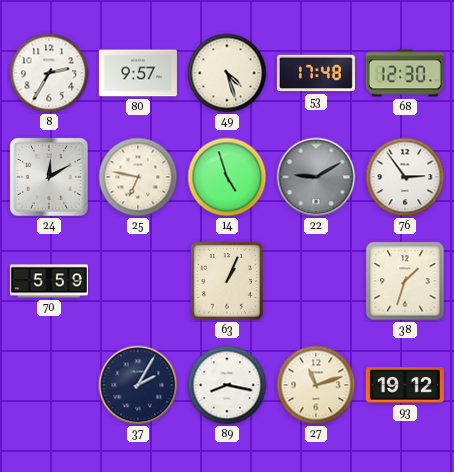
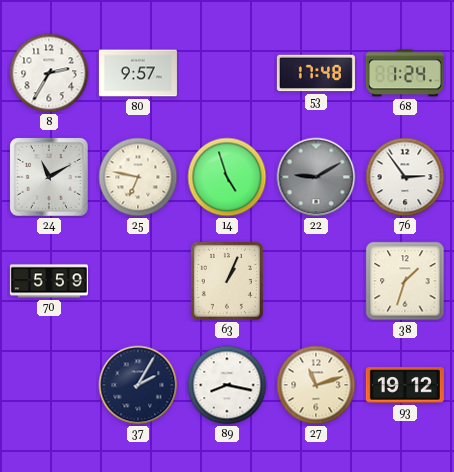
49: 4:27 -> none (227, 73)
68: 12:30 -> 1:24 (405, 73)
24: 12:10 -> 11:10 (49, 177)
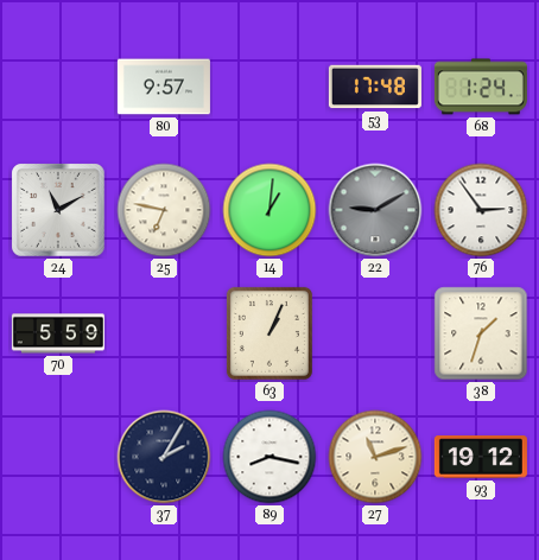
8: 2:35 -> none (49, 73)
14: 4:57 -> 1:01 (269, 210)
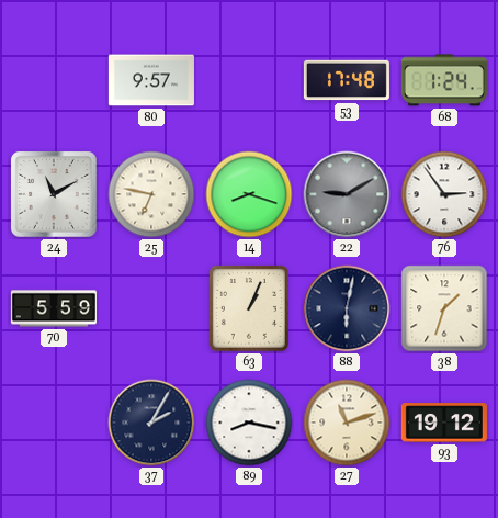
14: 1:01 -> 8:18 (249, 194)
88: none -> 6:02 (347, 308)
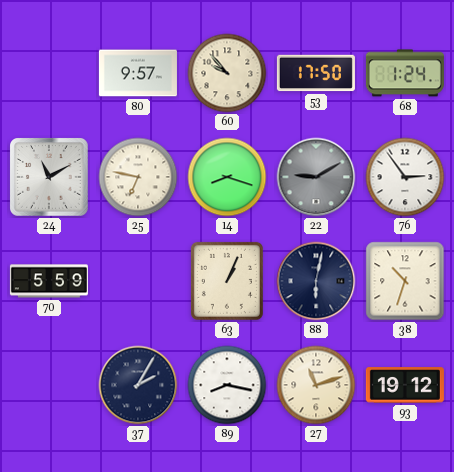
60: none -> 9:53 (227, 73)
53: 17:48 -> 17:50 (316, 73)
38: 1:33 -> 10:33 (405, 281)
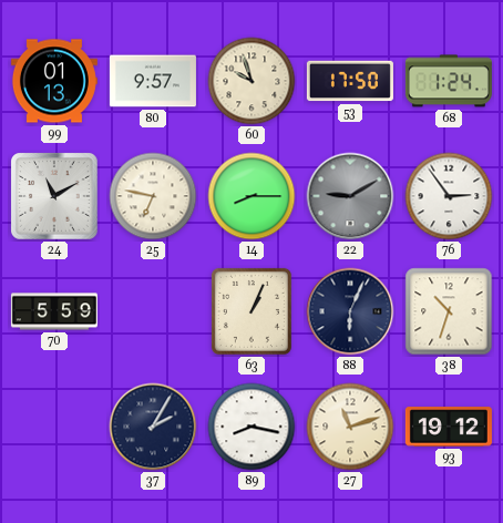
99: none -> 01:13 (54, 81)
60: 9:53 -> 9:57 (251, 81)
14: 8:18 -> 8:15 (251, 196)
88: 6:02 -> 6:04 (350, 311)
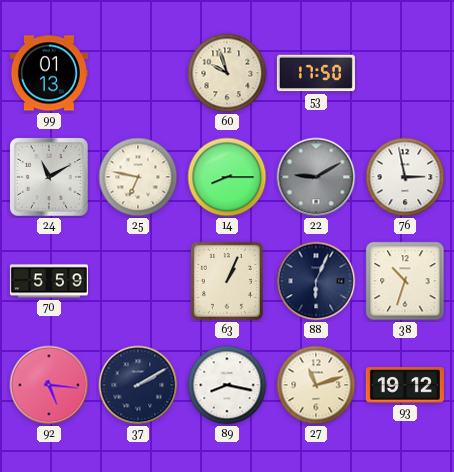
80: 9:57 -> none (153, 81)
68: 1:24 -> none (449, 81)
76: 2:54 -> 2:58 (405, 177)
92: none -> 5:16 (49, 385)
37: 2:05 -> 2:10 (138, 385)
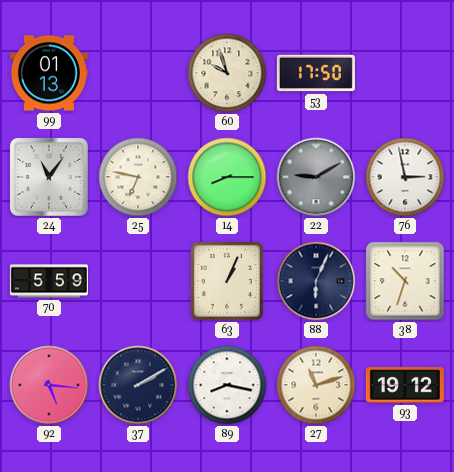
24: 11:10 -> 11:06 (49, 177)
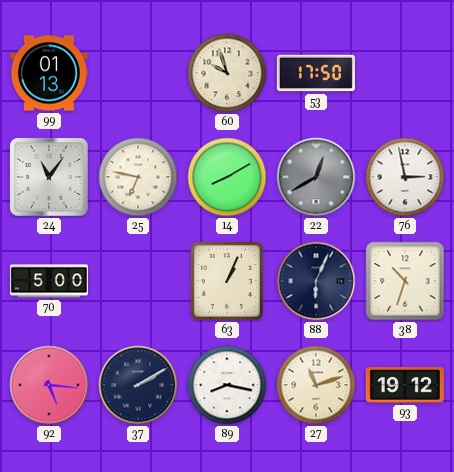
14: 8:15 -> 8:10 (227, 177)
22: 9:10 -> 12:40 (316, 177)
70: 5:59 -> 5:00 (49, 281)
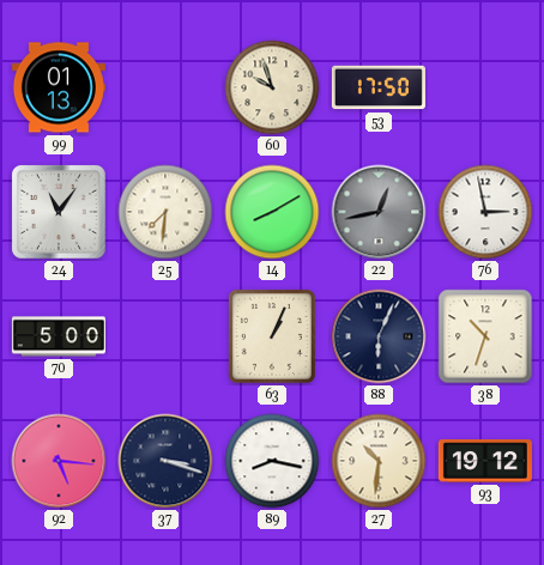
25: 6:47 -> 7:31 (165, 212)
22: 12:40 -> 12:43 (379, 212)
37: 2:10 -> 3:18 (165, 461)
27: 11:12 -> 10:31 (379, 461)
